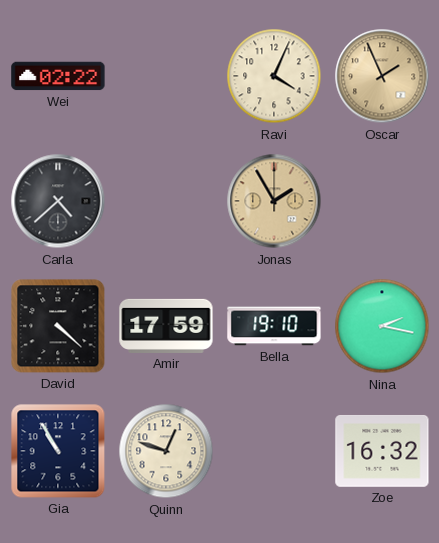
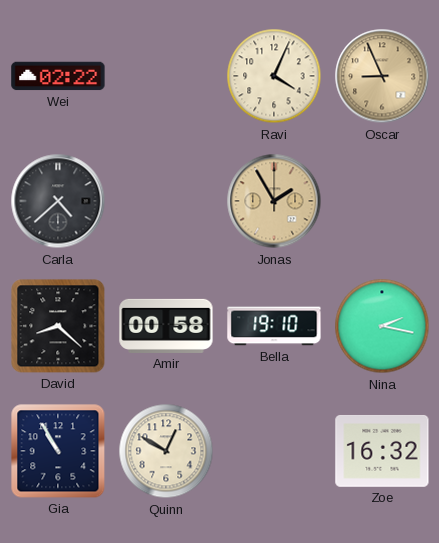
Oscar: 1:56 -> 8:56 (382, 76)
David: 4:22 -> 8:22 (58, 326)
Amir: 17:59 -> 00:58 (166, 326)
Quinn: 12:48 -> 12:50 (166, 451)
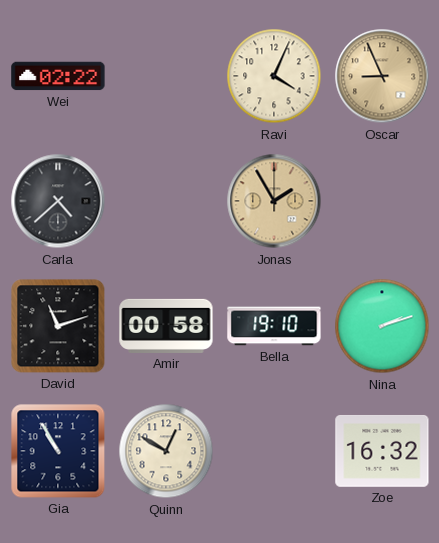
David: 8:22 -> 11:12 (58, 326)
Nina: 2:17 -> 2:12 (382, 326)
